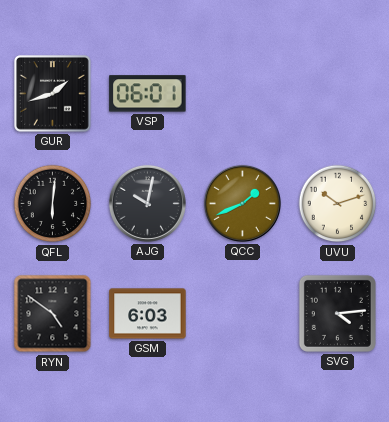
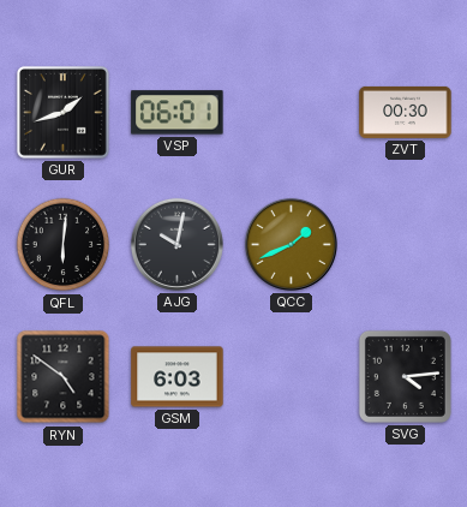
ZVT: none -> 00:30 (406, 112)
UVU: 10:12 -> none (338, 204)
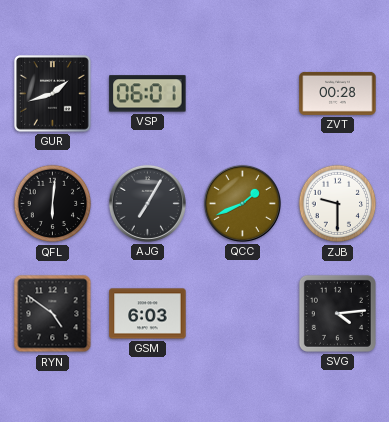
ZVT: 00:30 -> 00:28 (338, 93)
AJG: 10:02 -> 7:05 (147, 203)
ZJB: none -> 9:30 (338, 204)
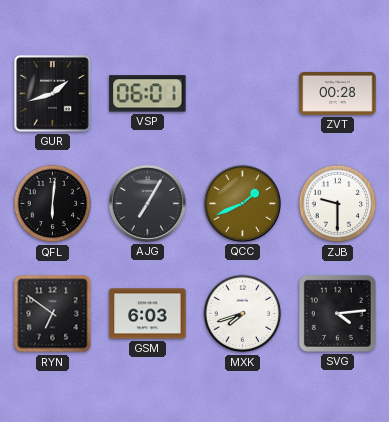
RYN: 4:51 -> 6:51 (53, 314)
MXK: none -> 7:42 (243, 314)
